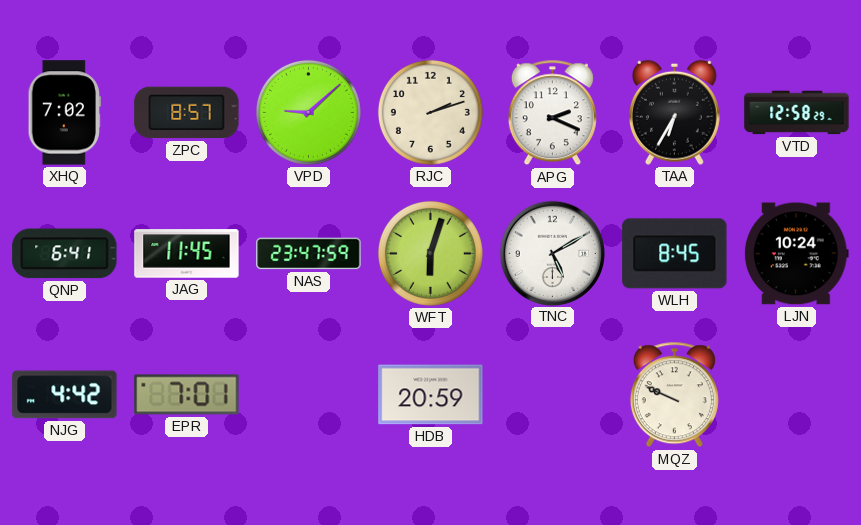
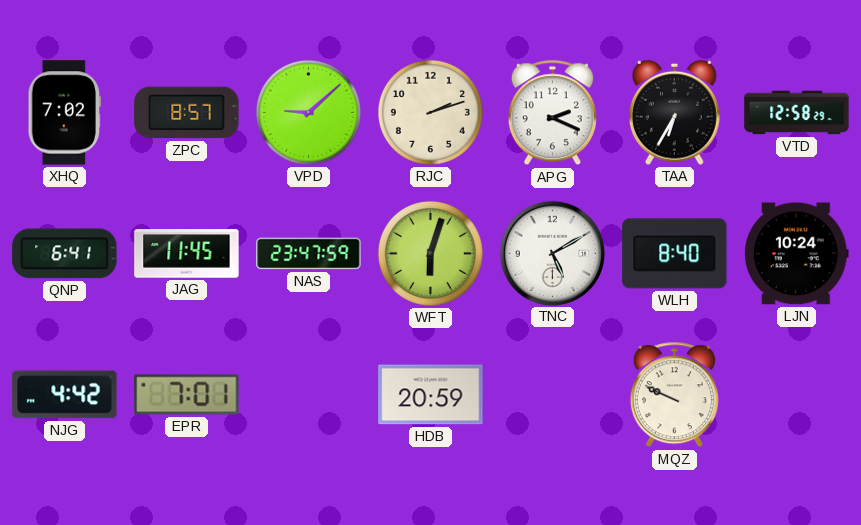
WLH: 8:45 -> 8:40 (675, 254)
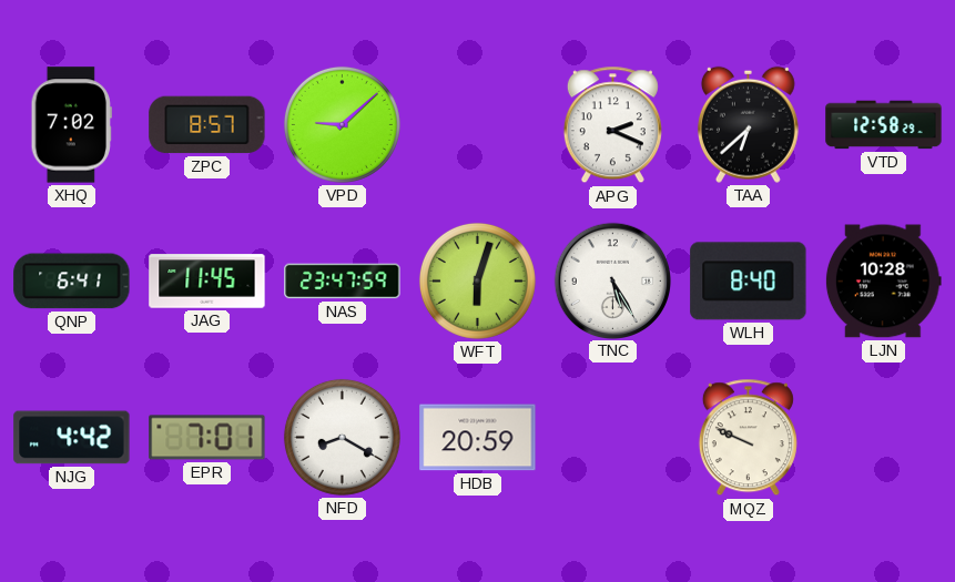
RJC: 2:12 -> none (430, 112)
TAA: 6:35 -> 6:38 (748, 124)
TNC: 5:10 -> 5:25 (612, 280)
LJN: 10:24 -> 10:28 (883, 282)
NFD: none -> 8:20 (342, 437)
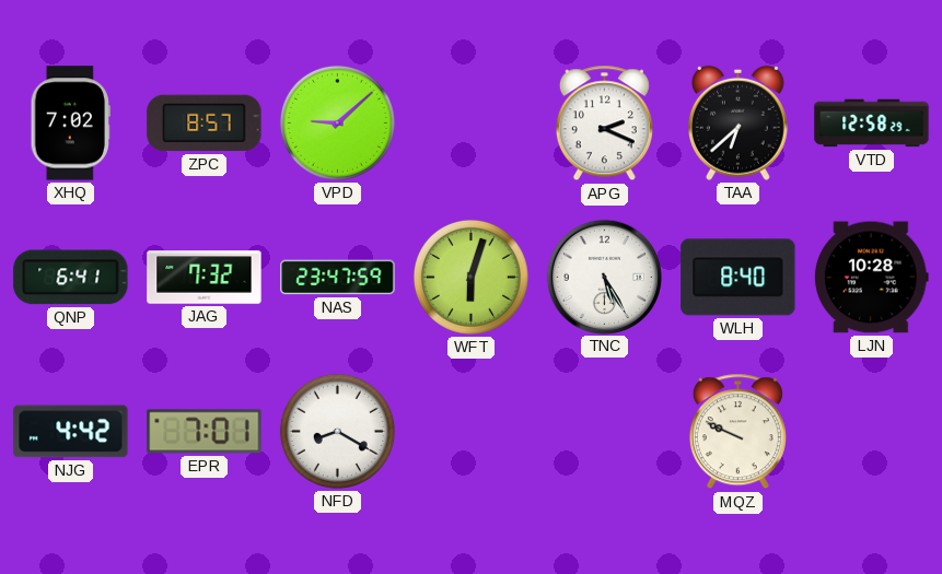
JAG: 11:45 -> 7:32 (205, 278)
HDB: 20:59 -> none (478, 438)
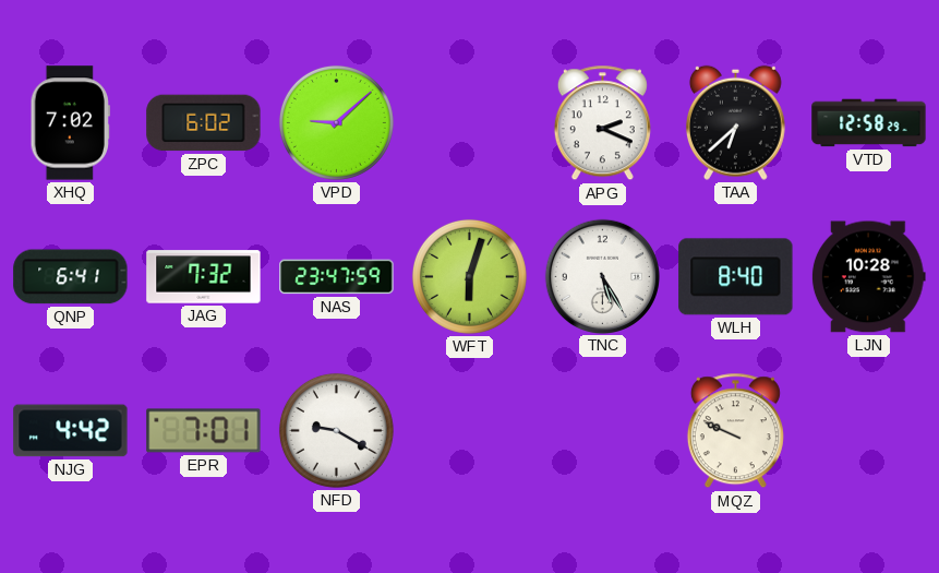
ZPC: 8:57 -> 6:02 (204, 123)
NFD: 8:20 -> 9:20 (336, 430)
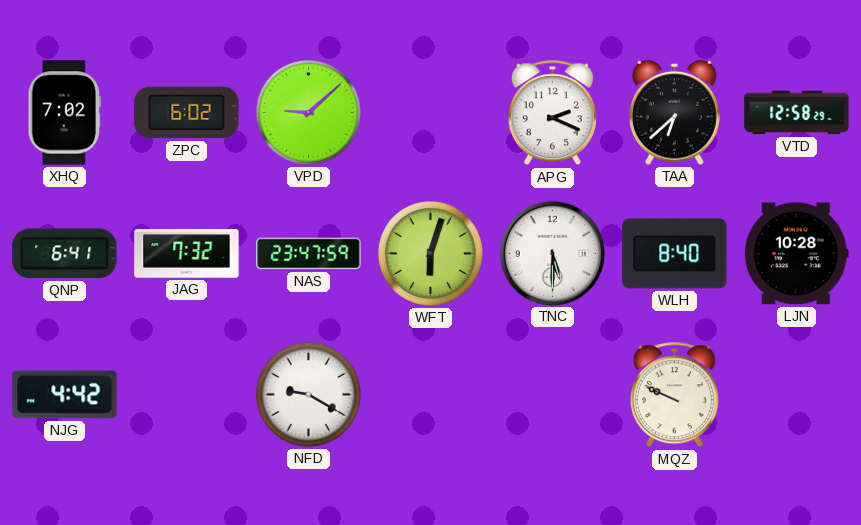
TNC: 5:25 -> 5:30 (552, 253)
EPR: 7:01 -> none (204, 431)
